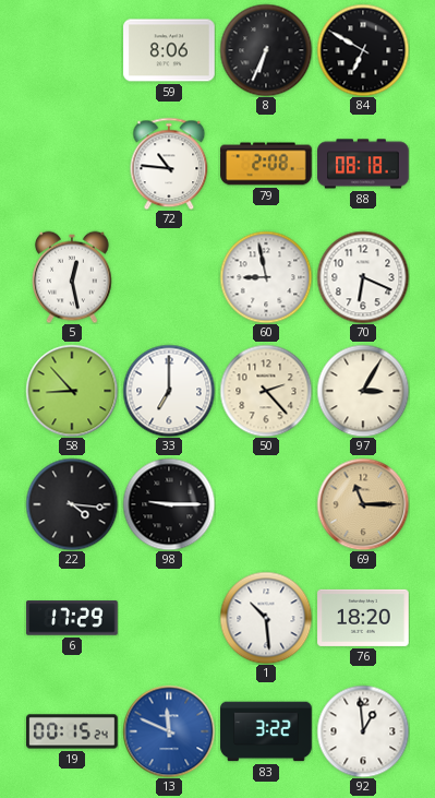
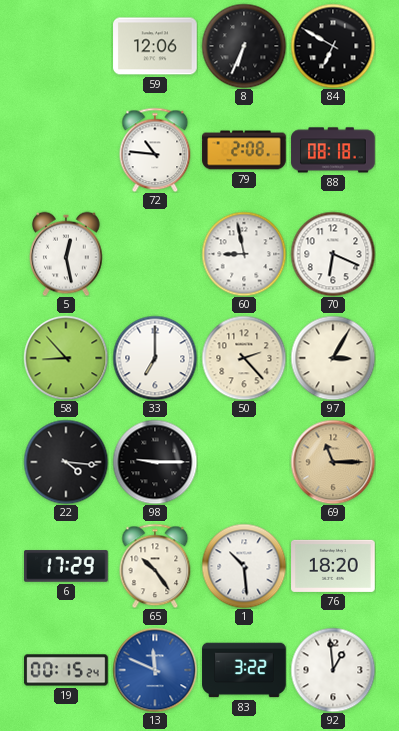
59: 8:06 -> 12:06 (155, 46)
65: none -> 10:24 (155, 566)
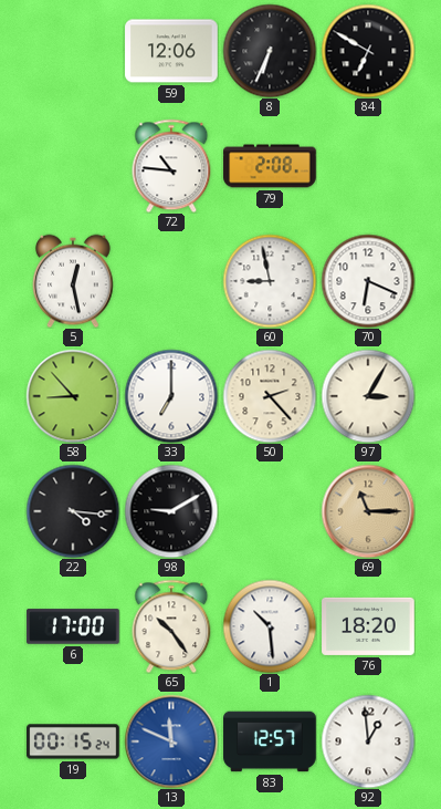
88: 08:18 -> none (333, 150)
98: 9:15 -> 9:10 (171, 511)
6: 17:29 -> 17:00 (73, 626)
83: 3:22 -> 12:57 (270, 741)
